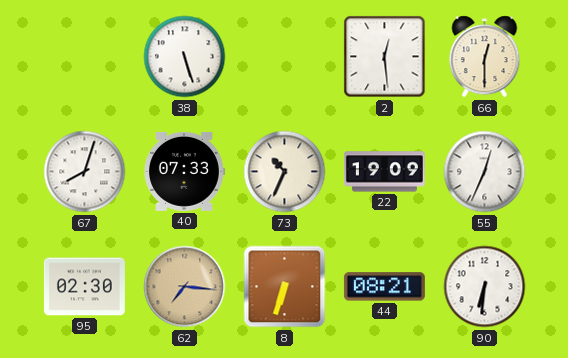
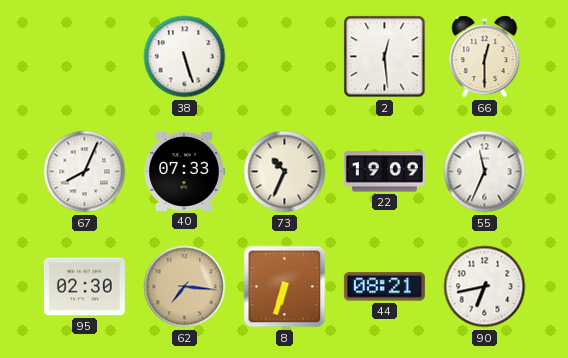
67: 8:03 -> 8:04 (85, 172)
55: 12:34 -> 11:34 (485, 172)
90: 6:31 -> 6:43 (485, 287)
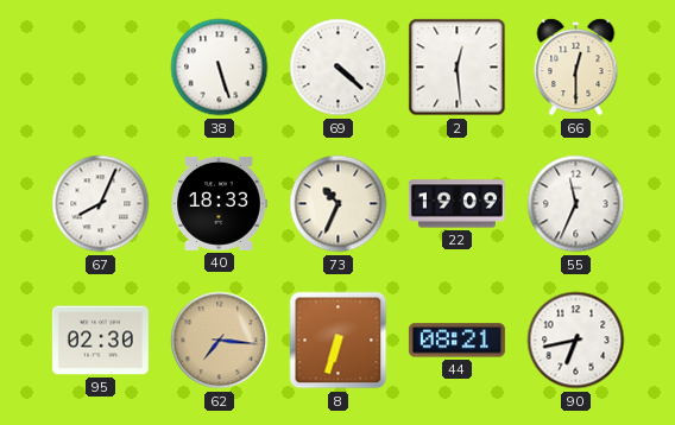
69: none -> 4:22 (339, 68)
40: 07:33 -> 18:33 (220, 203)
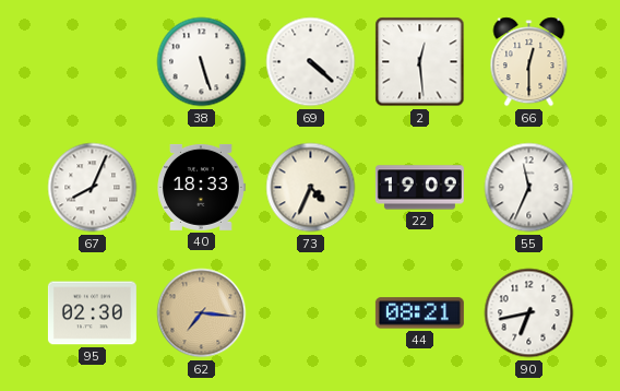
73: 10:34 -> 4:34 (311, 188)
8: 6:33 -> none (339, 341)
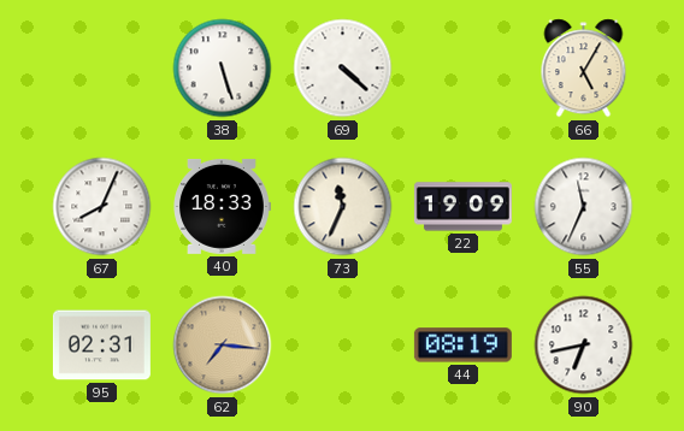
2: 12:29 -> none (420, 62)
66: 12:30 -> 5:05 (584, 69)
73: 4:34 -> 11:34 (343, 207)
95: 02:30 -> 02:31 (101, 346)
44: 08:21 -> 08:19 (462, 346)
